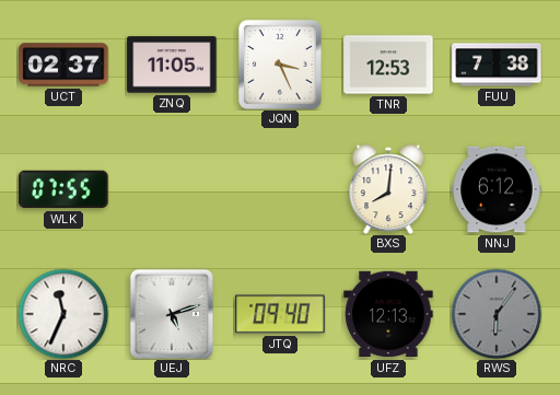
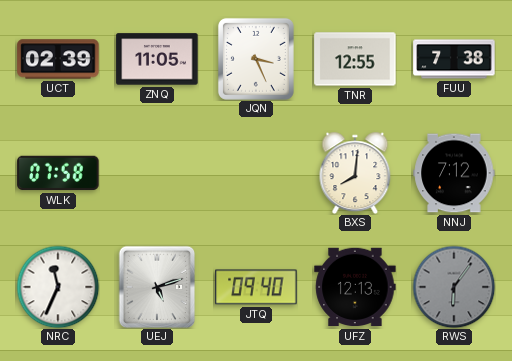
UCT: 02:37 -> 02:39 (58, 59)
TNR: 12:53 -> 12:55 (355, 59)
WLK: 07:55 -> 07:58 (58, 173)
NNJ: 6:12 -> 7:12 (454, 173)
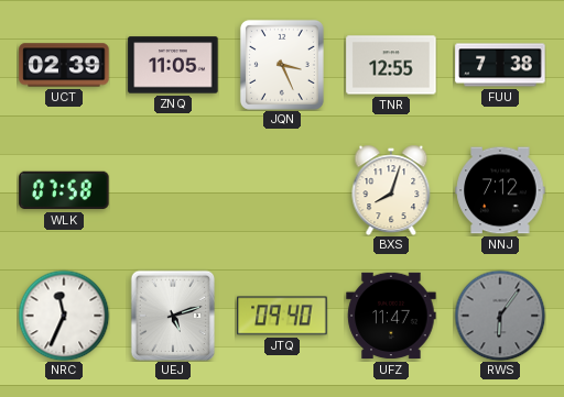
BXS: 8:01 -> 8:03 (391, 190)
UFZ: 12:13 -> 11:47 (391, 316)
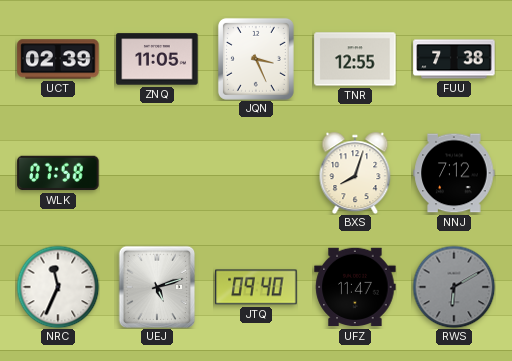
RWS: 6:06 -> 6:10 (454, 287)
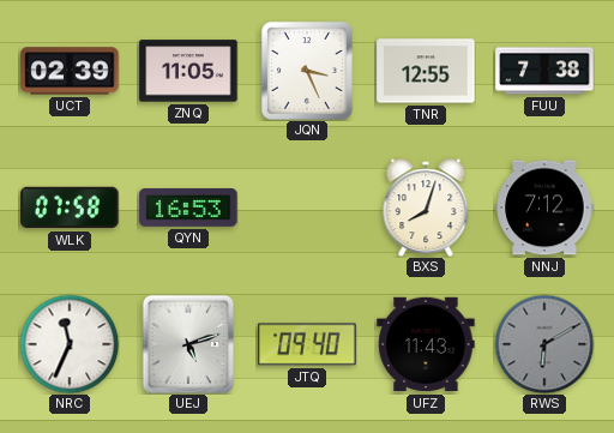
QYN: none -> 16:53 (188, 208)
UFZ: 11:47 -> 11:43 (426, 344)
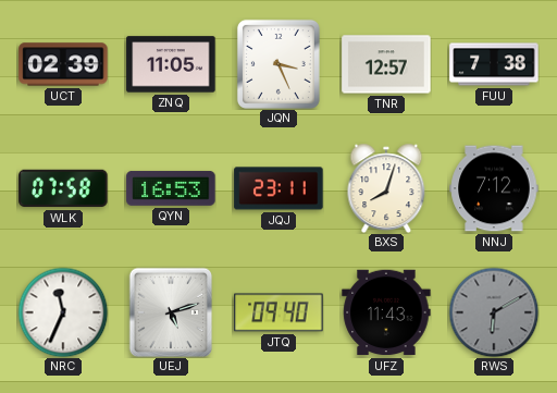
TNR: 12:55 -> 12:57 (386, 64)
JQJ: none -> 23:11 (278, 188)
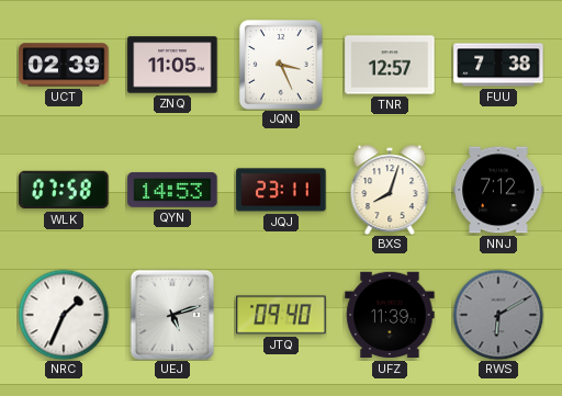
QYN: 16:53 -> 14:53 (172, 190)
NRC: 11:34 -> 1:34 (64, 315)
UFZ: 11:43 -> 11:39 (390, 315)
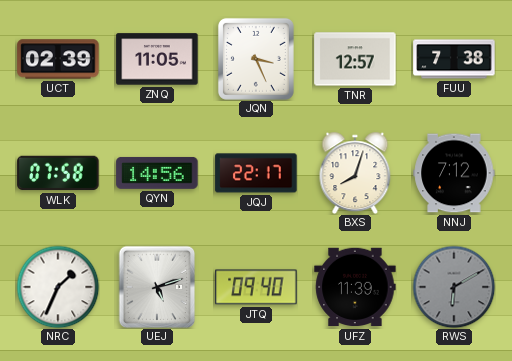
QYN: 14:53 -> 14:56 (157, 173)
JQJ: 23:11 -> 22:17 (256, 173)
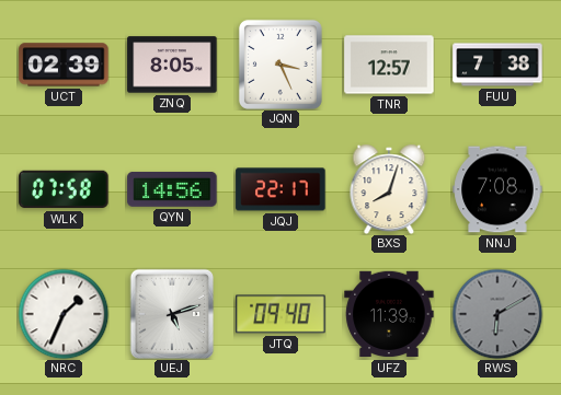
ZNQ: 11:05 -> 8:05 (172, 65)
NNJ: 7:12 -> 7:08 (497, 189)
